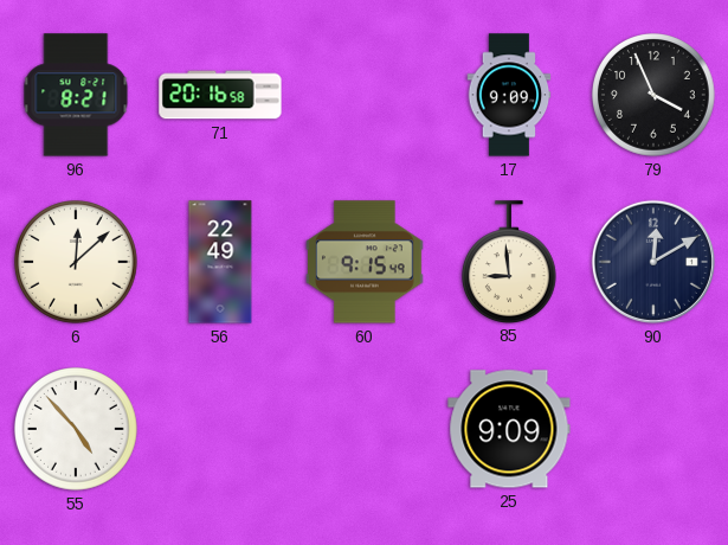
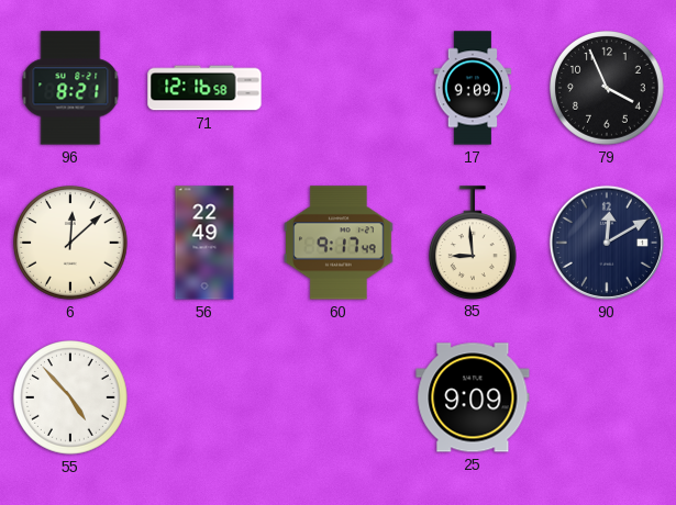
71: 20:16 -> 12:16 (204, 88)
60: 9:15 -> 9:17 (339, 243)
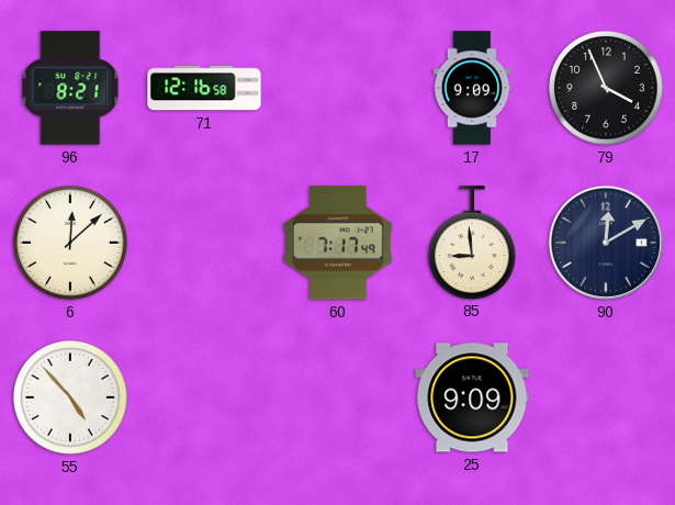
56: 22:49 -> none (204, 243)
60: 9:17 -> 7:17 (338, 243)
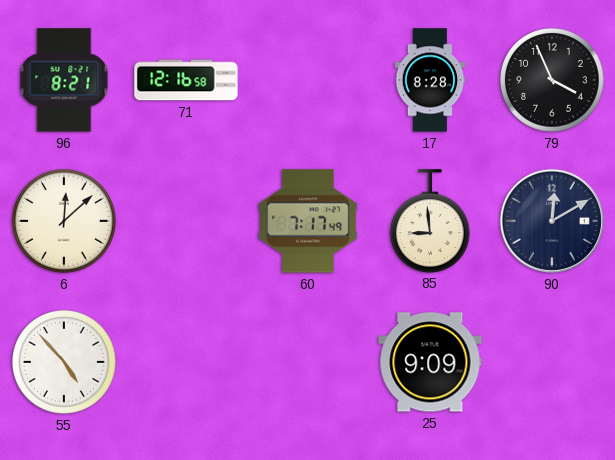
17: 9:09 -> 8:28 (430, 80)
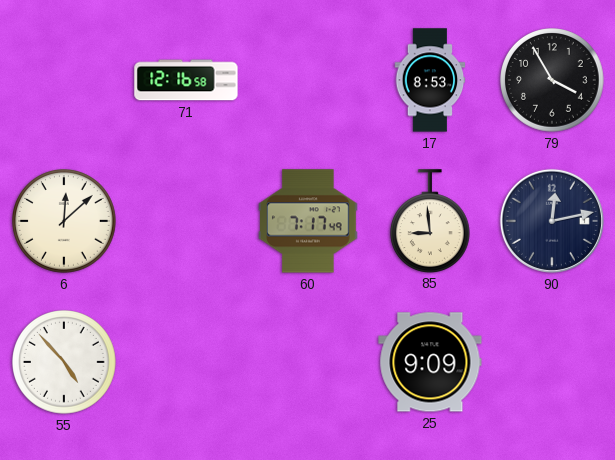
96: 8:21 -> none (64, 80)
17: 8:28 -> 8:53 (430, 80)
79: 3:56 -> 3:55 (553, 81)
90: 12:10 -> 12:13 (552, 221)
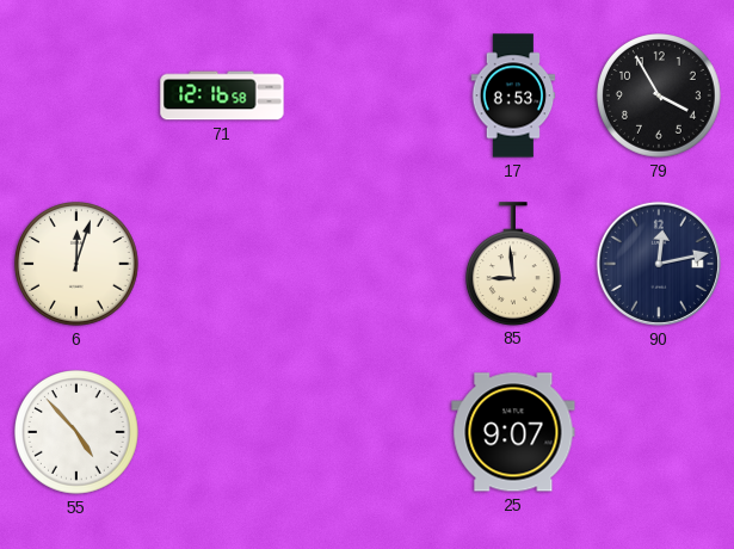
6: 12:08 -> 12:03 (78, 265)
60: 7:17 -> none (308, 221)
25: 9:09 -> 9:07 (513, 432)
